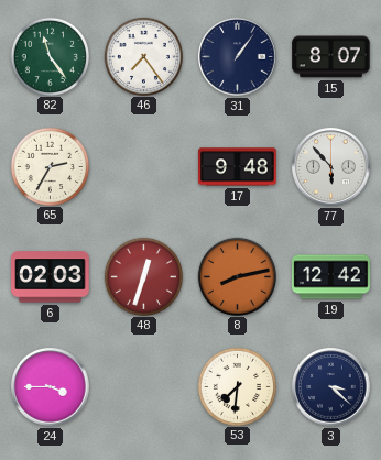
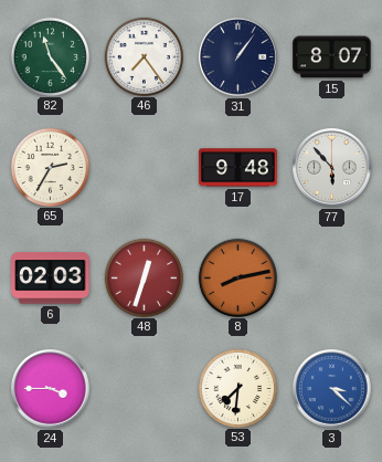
19: 12:42 -> none (331, 277)
3 dial: navy -> blue (332, 389)
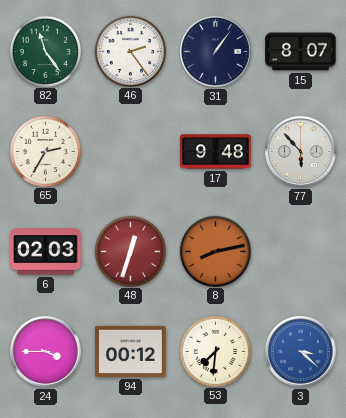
46: 7:24 -> 2:24 (130, 51)
94: none -> 00:12 (131, 351)
